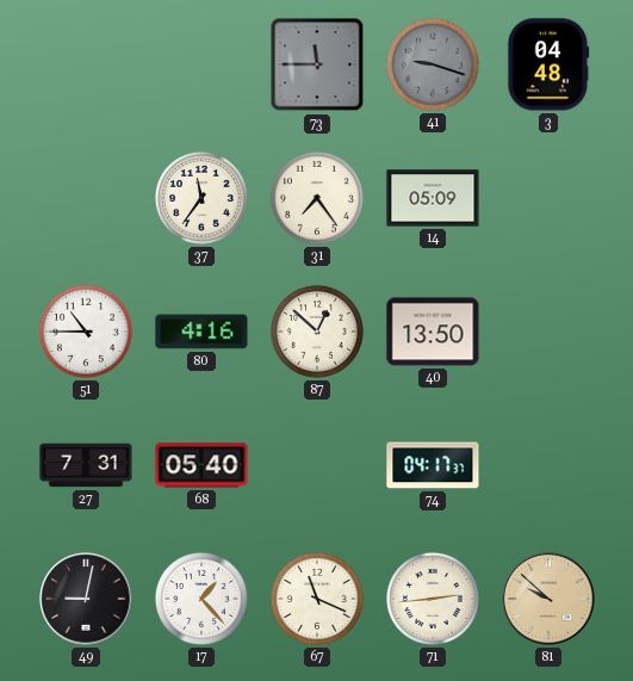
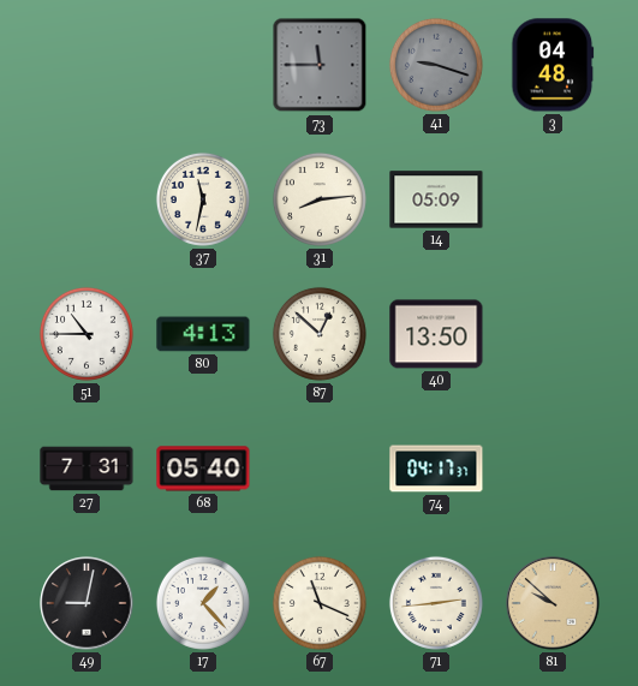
37: 11:36 -> 11:32 (203, 199)
31: 7:24 -> 8:14 (320, 199)
80: 4:16 -> 4:13 (203, 334)
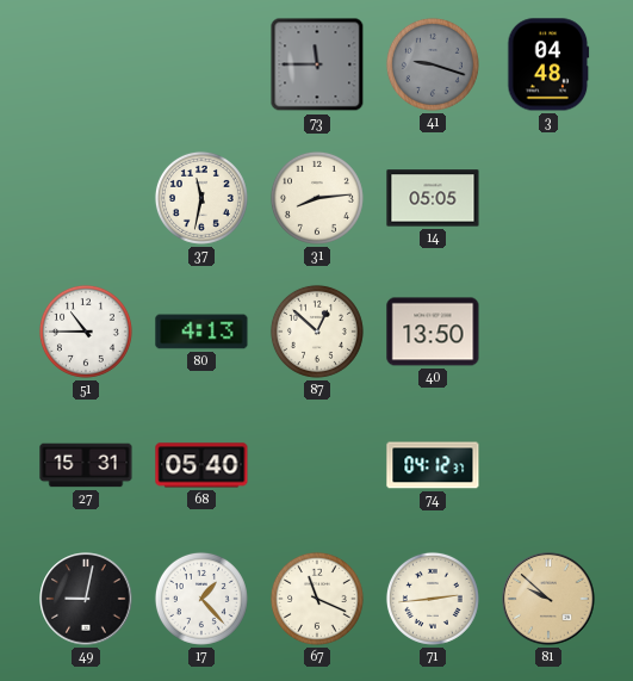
14: 05:09 -> 05:05 (433, 198)
27: 7:31 -> 15:31 (86, 465)
74: 04:17 -> 04:12 (433, 465)
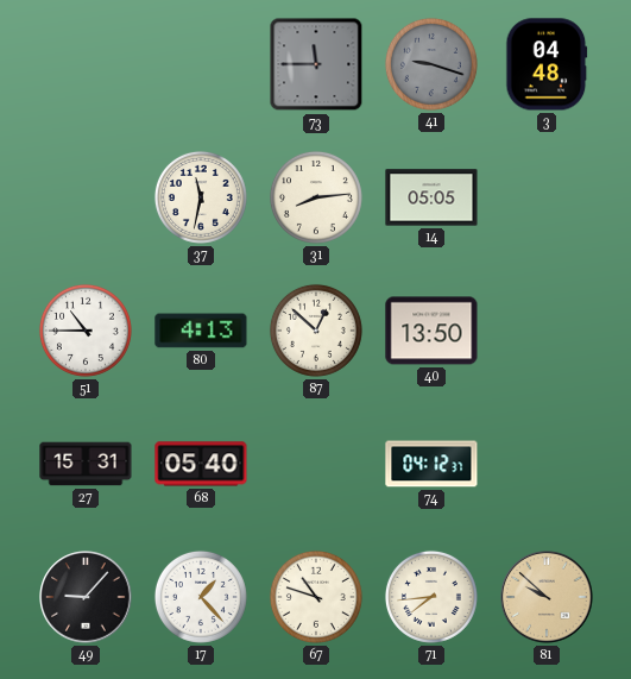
49: 9:02 -> 9:07 (86, 597)
67: 11:19 -> 10:48 (316, 597)
71: 2:44 -> 7:44 (431, 597)
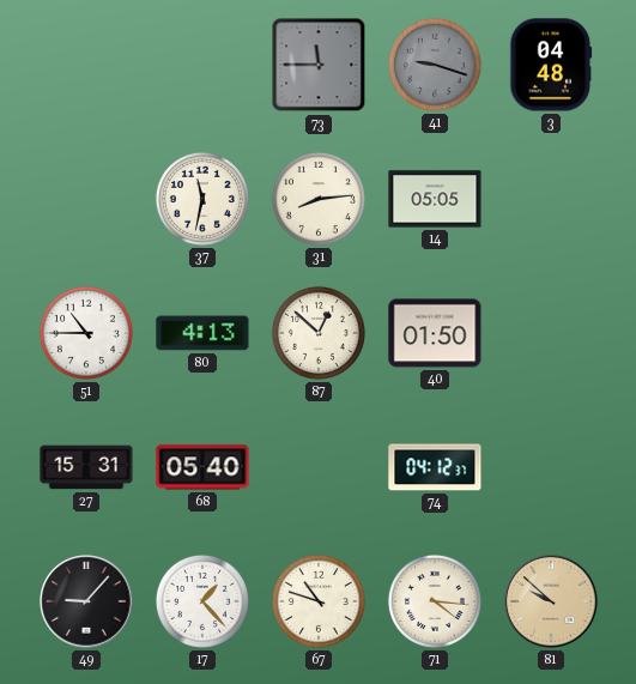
40: 13:50 -> 01:50 (435, 333)
71: 7:44 -> 4:16 (435, 601)
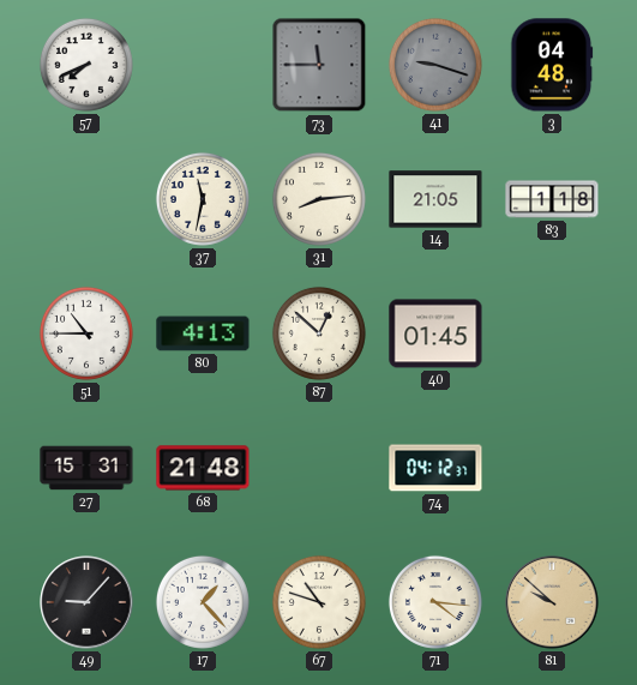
57: none -> 7:41 (86, 65)
14: 05:05 -> 21:05 (435, 199)
83: none -> 1:18 (552, 199)
40: 01:50 -> 01:45 (435, 334)
68: 05:40 -> 21:48 (203, 468)
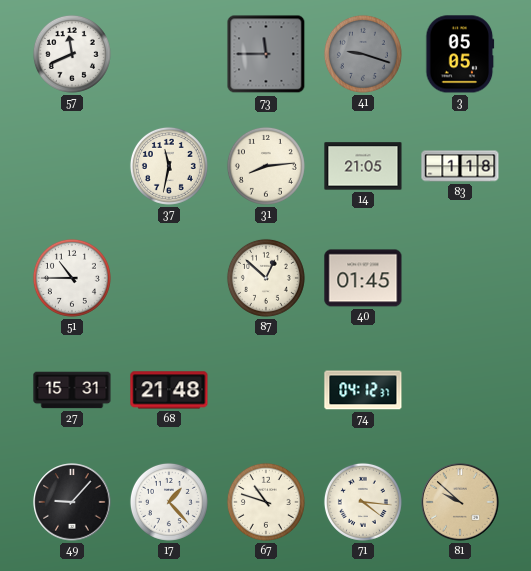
57: 7:41 -> 11:41 (72, 54)
3: 04:48 -> 05:05 (460, 54)
80: 4:13 -> none (203, 334)
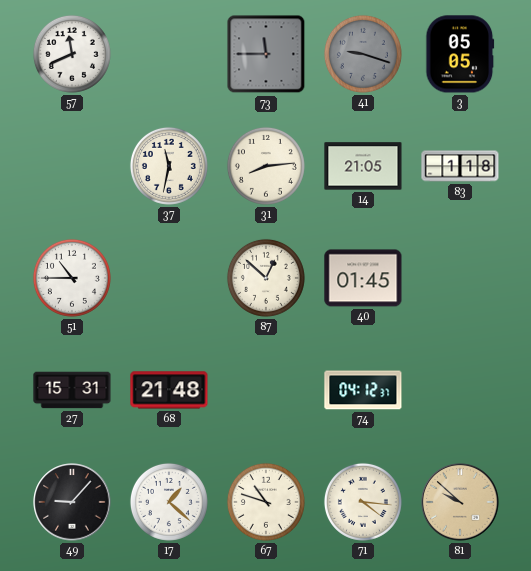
17: 1:23 -> 1:22 (169, 502)
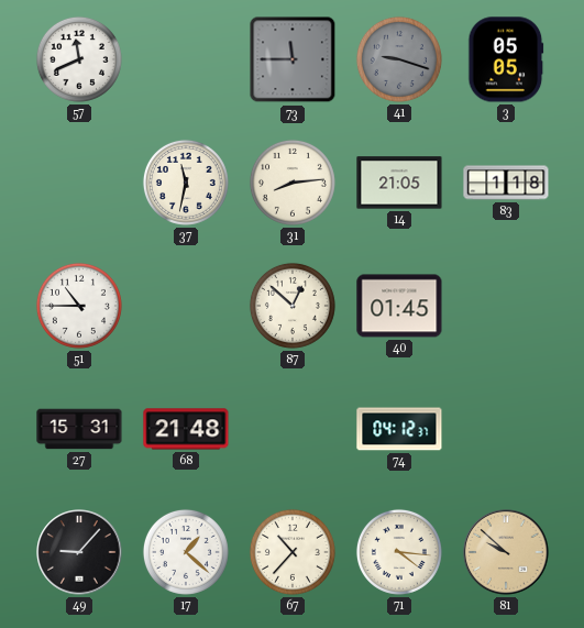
67: 10:48 -> 10:37 (293, 552)
